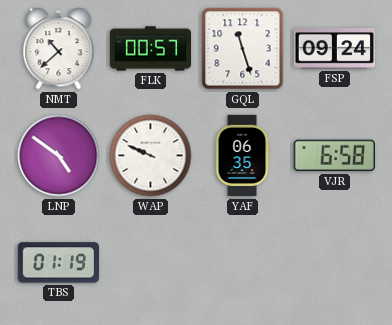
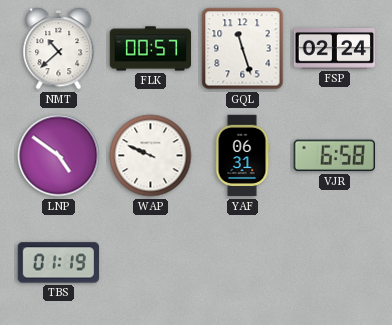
FSP: 09:24 -> 02:24 (334, 49)
YAF: 06:35 -> 06:31 (242, 156)
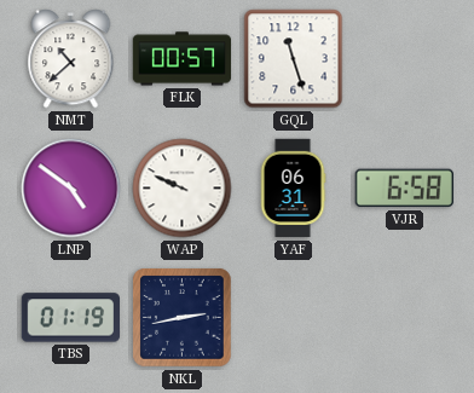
FSP: 02:24 -> none (334, 49)
NKL: none -> 2:43 (183, 318)
